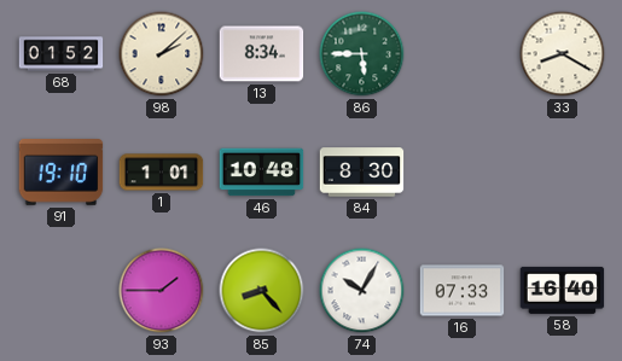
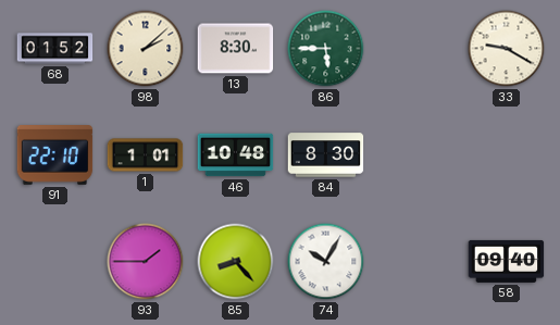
13: 8:34 -> 8:30 (236, 49)
33: 8:20 -> 9:20 (507, 49)
91: 19:10 -> 22:10 (55, 155)
16: 07:33 -> none (463, 291)
58: 16:40 -> 09:40 (507, 261)
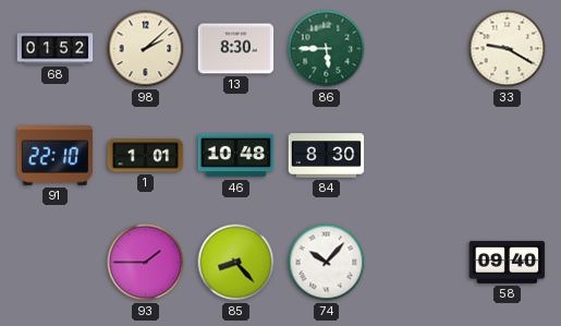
74: 10:05 -> 10:07 (327, 263)
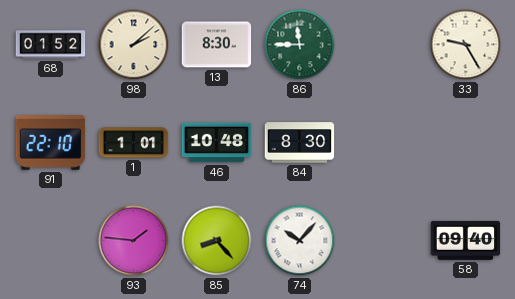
86: 5:45 -> 11:45 (300, 45)
33: 9:20 -> 9:25 (466, 45)
93: 1:45 -> 1:46 (134, 241)
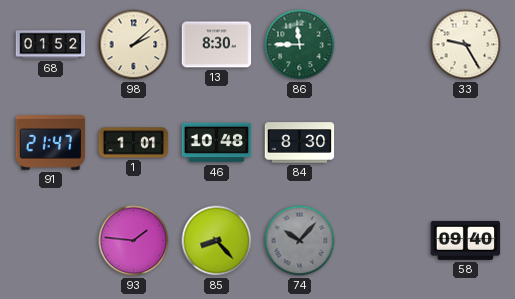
91: 22:10 -> 21:47 (51, 143)
74 dial: white -> grey (300, 241)
